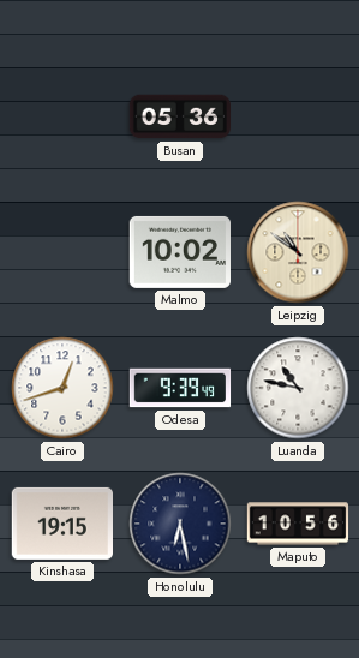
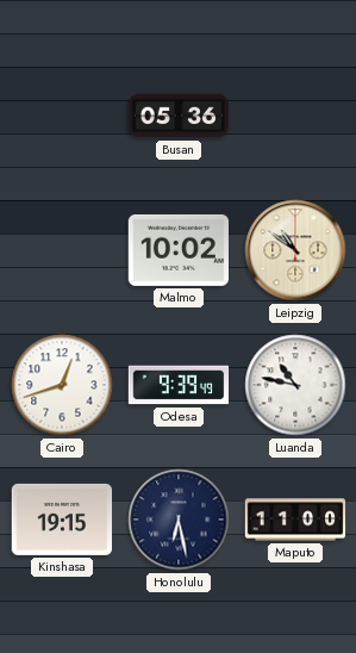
Maputo: 10:56 -> 11:00 (295, 520)
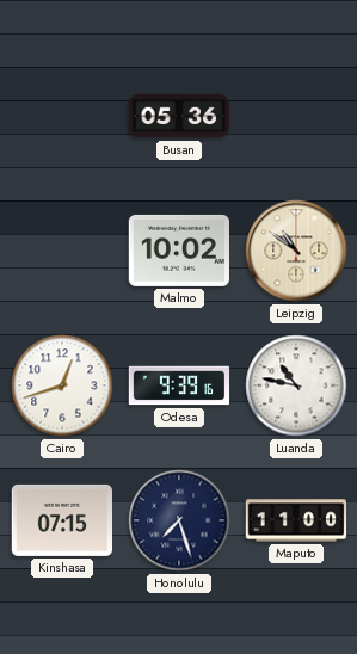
Odesa: 9:39:49 -> 9:39:16 (179, 385)
Kinshasa: 19:15 -> 07:15 (61, 520)
Honolulu: 6:28 -> 7:27 (179, 520)
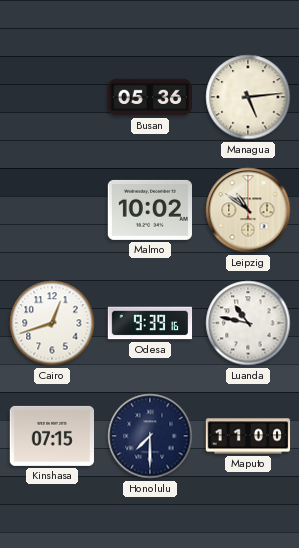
Managua: none -> 5:14 (248, 97)
Honolulu: 7:27 -> 7:30 (150, 436)
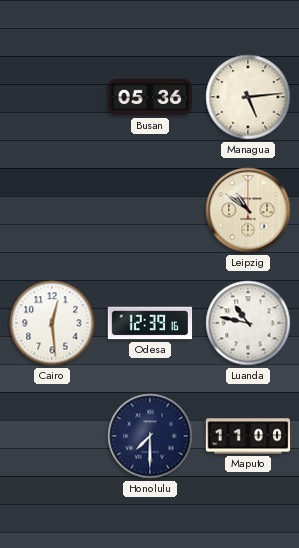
Malmo: 10:02 -> none (149, 210)
Cairo: 12:42 -> 12:29 (52, 323)
Odesa: 9:39 -> 12:39 (150, 323)
Kinshasa: 07:15 -> none (51, 436)
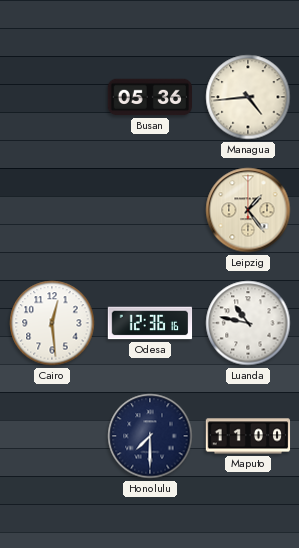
Managua: 5:14 -> 4:44 (248, 97)
Leipzig: 10:51 -> 1:24 (248, 210)
Odesa: 12:39 -> 12:36 (150, 323)
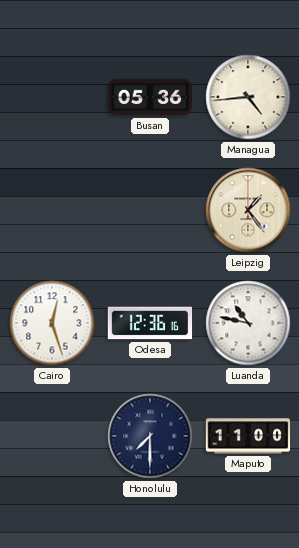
Cairo: 12:29 -> 12:27 (52, 323)
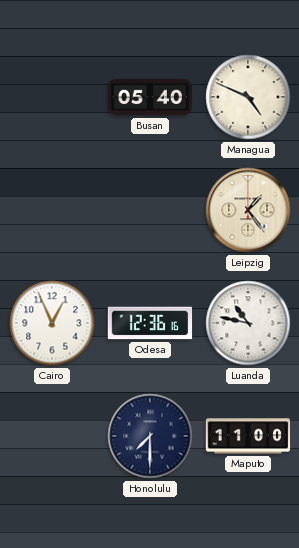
Busan: 05:36 -> 05:40 (149, 97)
Managua: 4:44 -> 4:49 (248, 97)
Cairo: 12:27 -> 12:56 (52, 323)
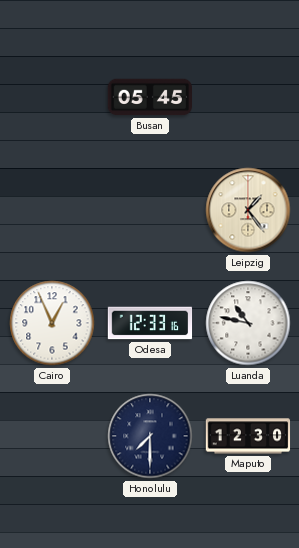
Busan: 05:40 -> 05:45 (149, 97)
Managua: 4:49 -> none (248, 97)
Odesa: 12:36 -> 12:33 (150, 323)
Maputo: 11:00 -> 12:30 (248, 436)
